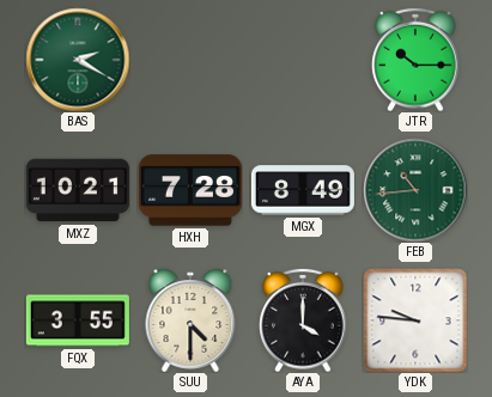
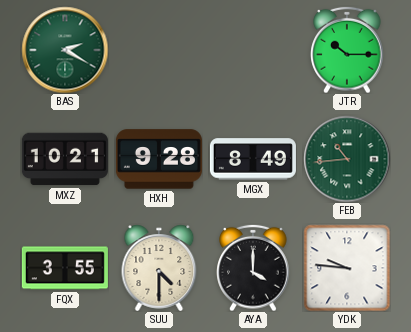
HXH: 7:28 -> 9:28 (159, 159)
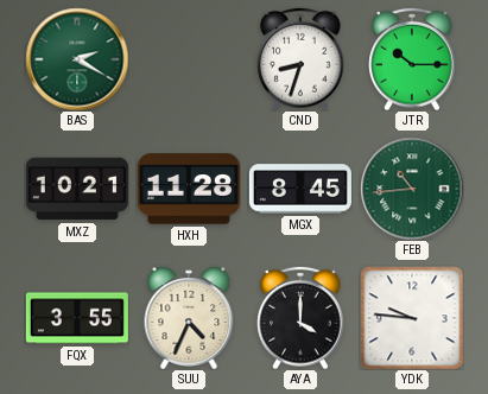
CND: none -> 8:33 (300, 59)
HXH: 9:28 -> 11:28 (189, 189)
MGX: 8:49 -> 8:45 (300, 189)
SUU: 4:30 -> 4:34 (189, 318)
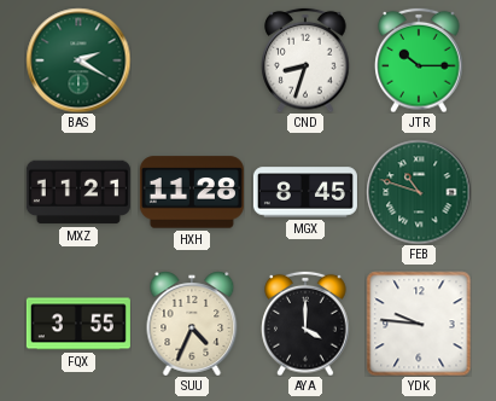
MXZ: 10:21 -> 11:21 (78, 192)
FEB: 10:44 -> 10:48 (419, 192)
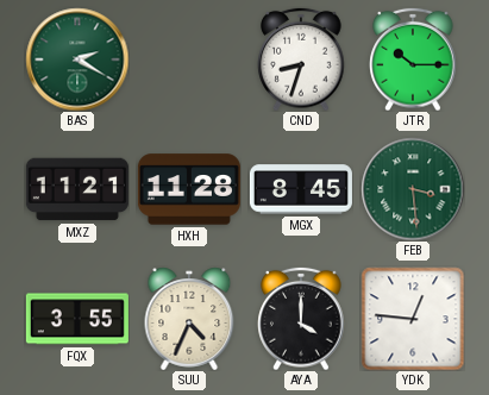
FEB: 10:48 -> 3:29 (413, 189)
YDK: 9:46 -> 12:46 (413, 319)
